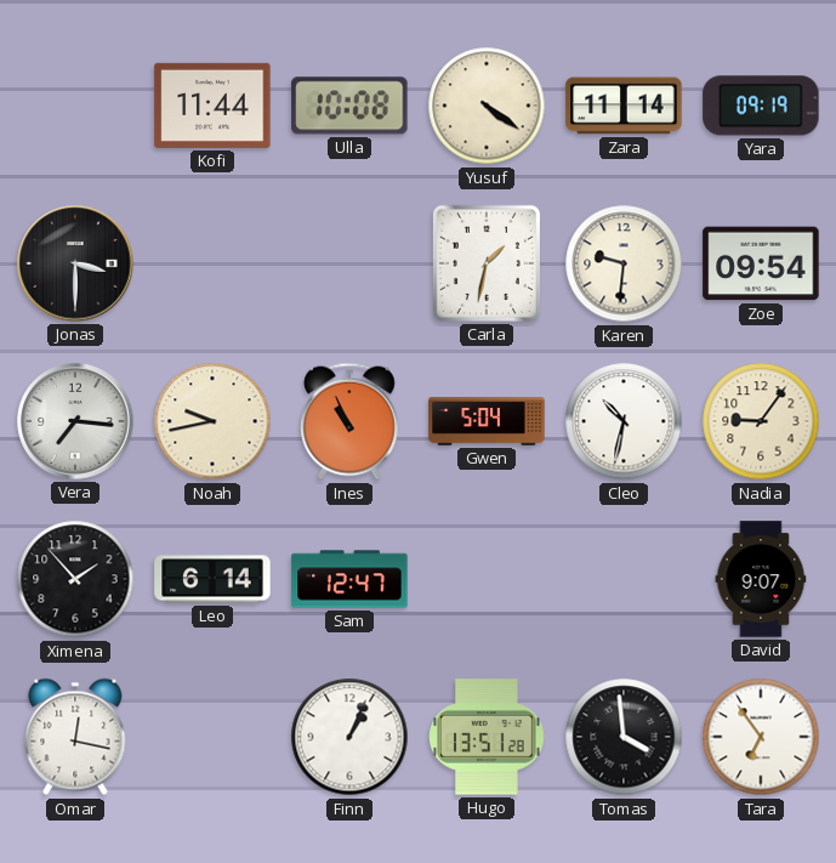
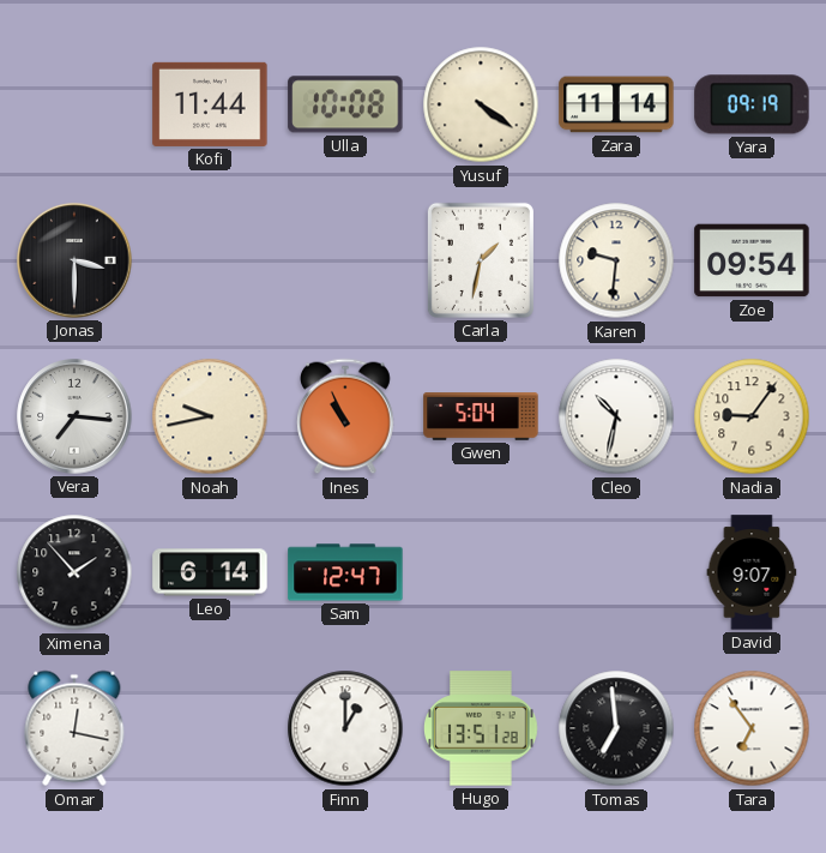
Finn: 1:04 -> 1:00 (345, 728)
Tomas: 3:59 -> 6:59 (616, 728)
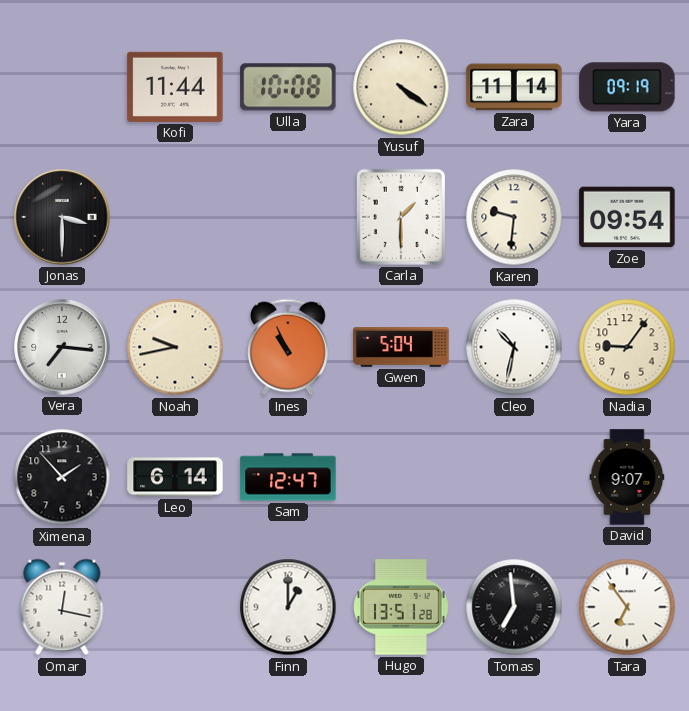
Carla: 1:32 -> 1:30 (401, 217)
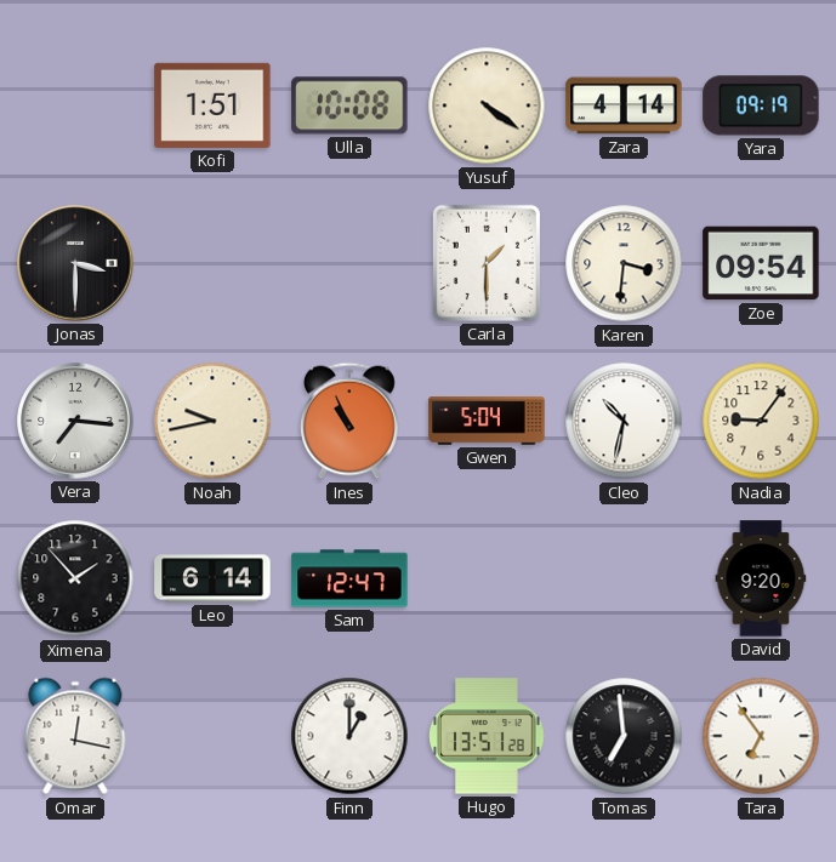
Kofi: 11:44 -> 1:51 (212, 105)
Zara: 11:14 -> 4:14 (624, 105)
Karen: 9:31 -> 3:31 (624, 263)
David: 9:07 -> 9:20 (761, 578)
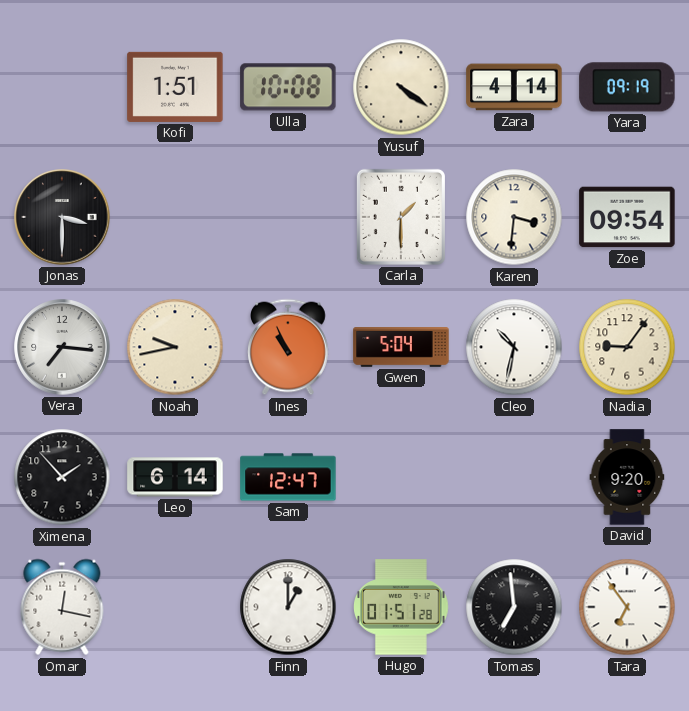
Hugo: 13:51 -> 01:51 (402, 607)
